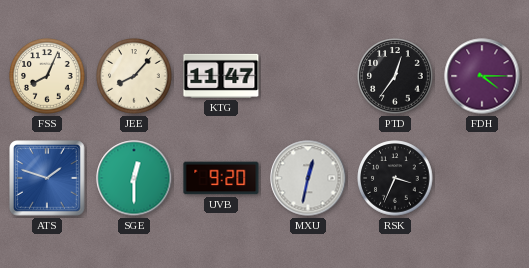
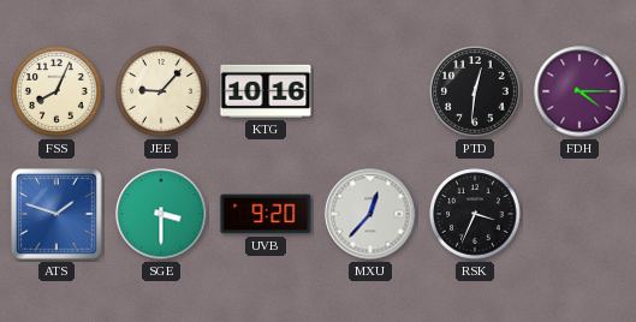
JEE: 8:07 -> 9:07 (161, 91)
KTG: 11:47 -> 10:16 (266, 91)
PTD: 12:36 -> 12:31 (475, 91)
SGE: 12:30 -> 3:30 (161, 214)
MXU: 12:32 -> 12:37 (370, 214)
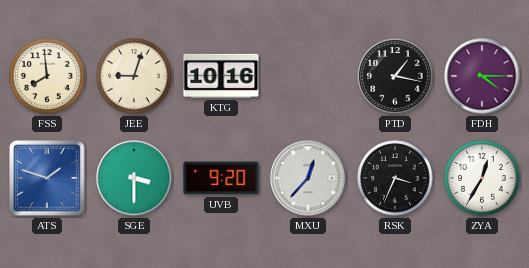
FSS: 8:04 -> 7:59 (47, 76)
JEE: 9:07 -> 9:03 (134, 76)
PTD: 12:31 -> 1:17 (395, 76)
ZYA: none -> 12:35 (482, 178)
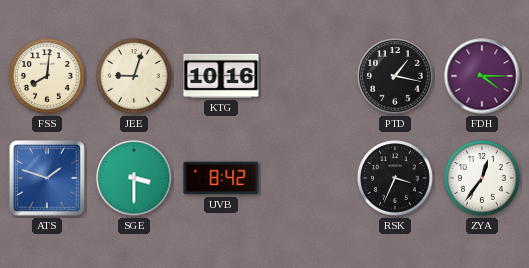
FSS: 7:59 -> 8:01 (47, 76)
UVB: 9:20 -> 8:42 (221, 178)
MXU: 12:37 -> none (308, 178)
ZYA: 12:35 -> 12:36 (482, 178)
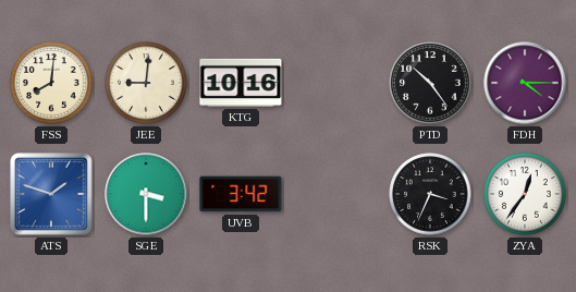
JEE: 9:03 -> 9:01 (146, 83)
PTD: 1:17 -> 10:24 (430, 83)
UVB: 8:42 -> 3:42 (241, 194)
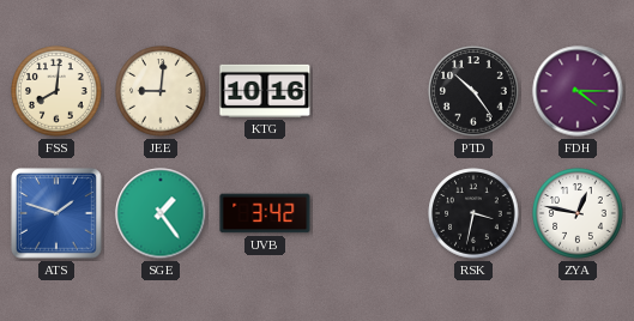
SGE: 3:30 -> 1:24 (161, 213)
RSK: 3:34 -> 3:32 (473, 213)
ZYA: 12:36 -> 12:47 (578, 213)
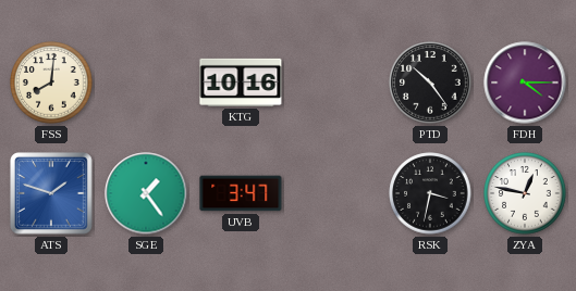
JEE: 9:01 -> none (161, 91)
UVB: 3:42 -> 3:47 (241, 193)
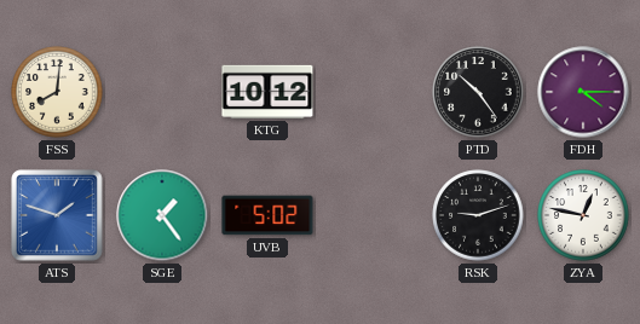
KTG: 10:16 -> 10:12 (267, 92)
UVB: 3:47 -> 5:02 (267, 215)
RSK: 3:32 -> 9:12 (478, 215)
